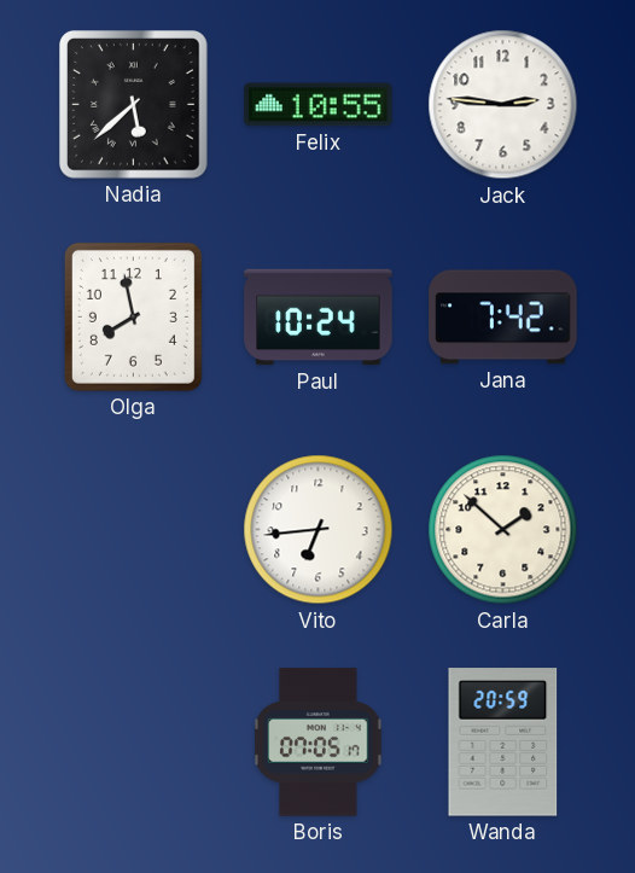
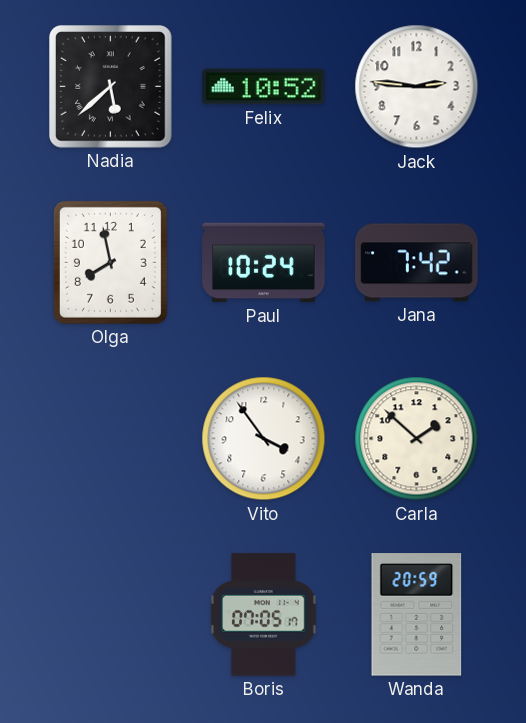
Felix: 10:55 -> 10:52 (264, 87)
Vito: 6:44 -> 3:54 (264, 439)
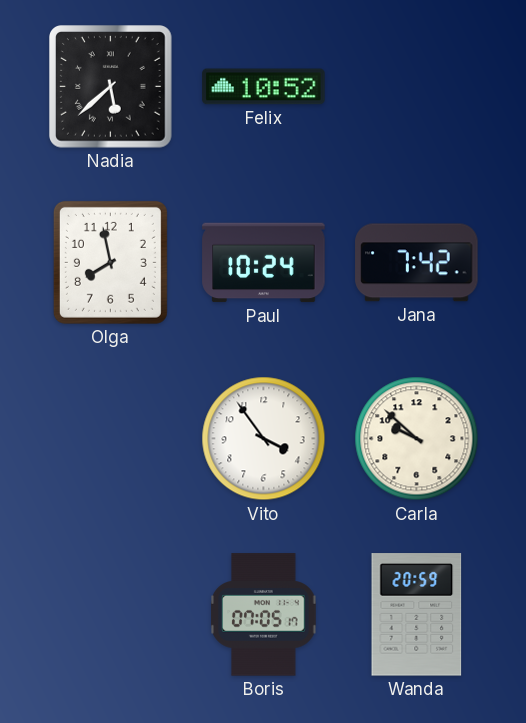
Jack: 2:46 -> none (417, 87)
Carla: 1:52 -> 9:52 (417, 439)
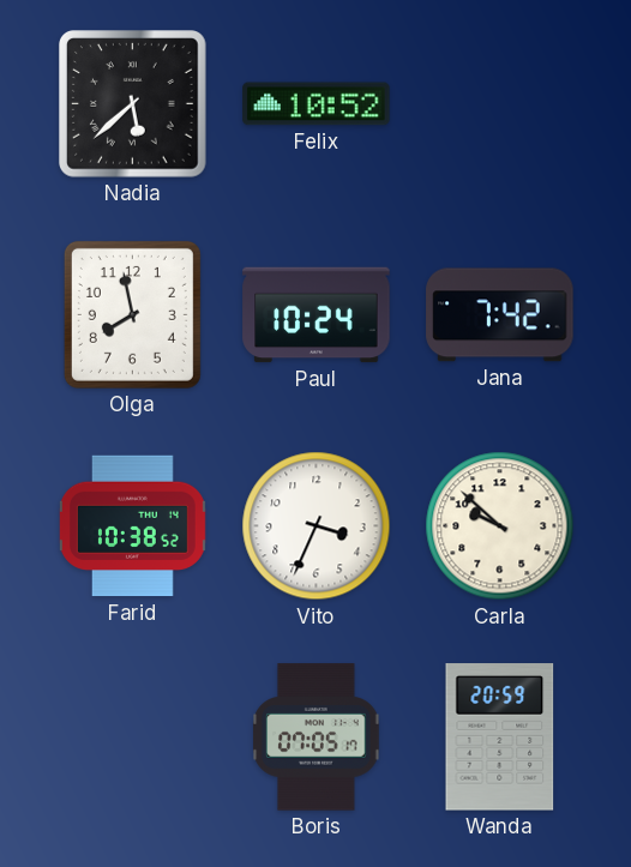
Farid: none -> 10:38 (132, 526)
Vito: 3:54 -> 3:34 (317, 526)
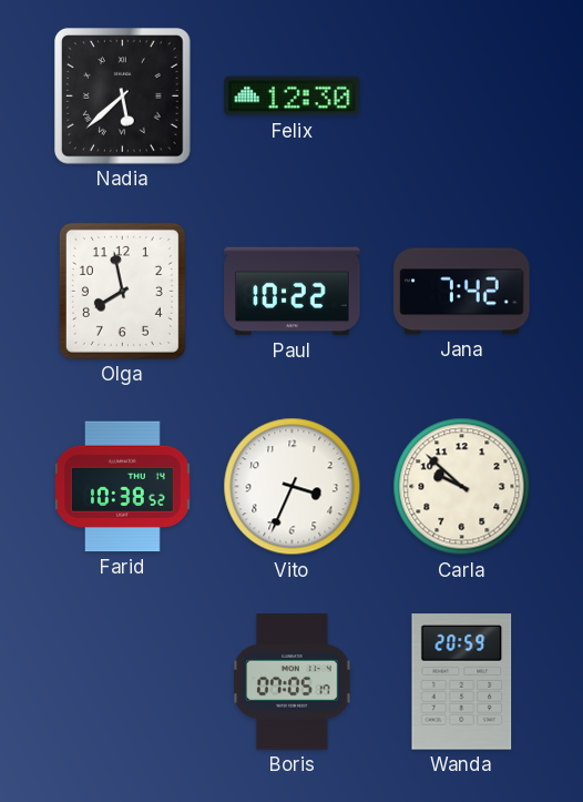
Felix: 10:52 -> 12:30 (293, 97)
Paul: 10:24 -> 10:22 (293, 292)
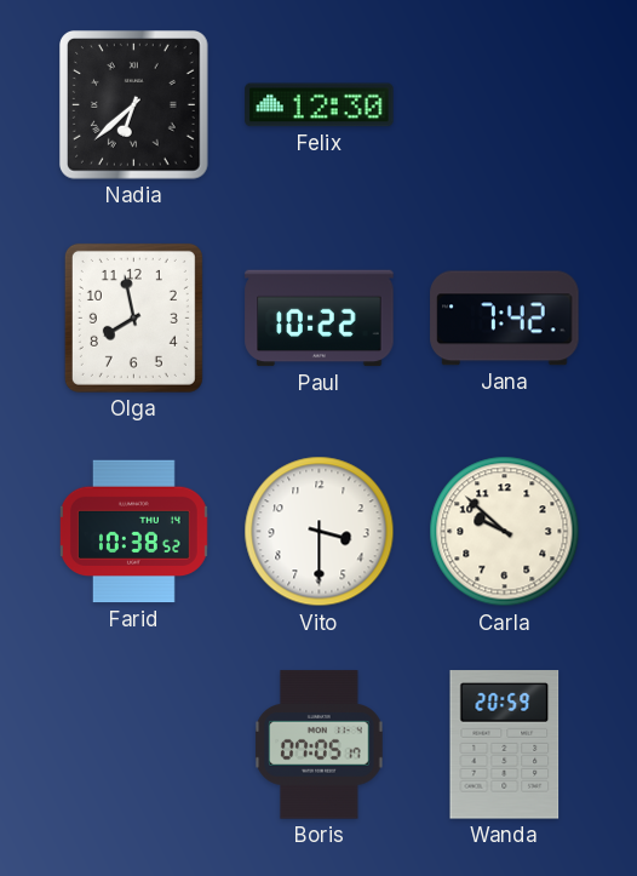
Nadia: 5:38 -> 6:38 (134, 105)
Vito: 3:34 -> 3:30 (320, 532)
